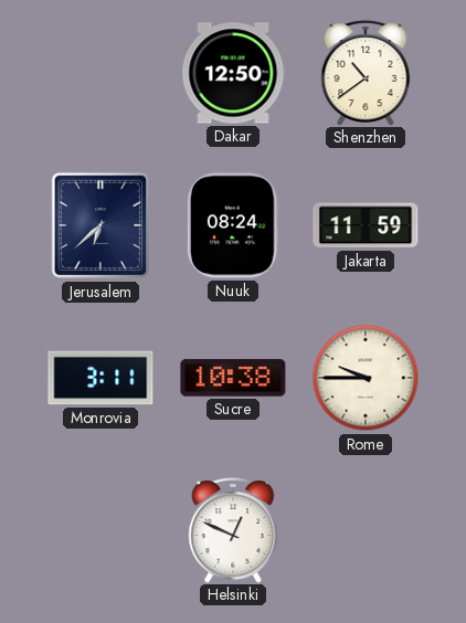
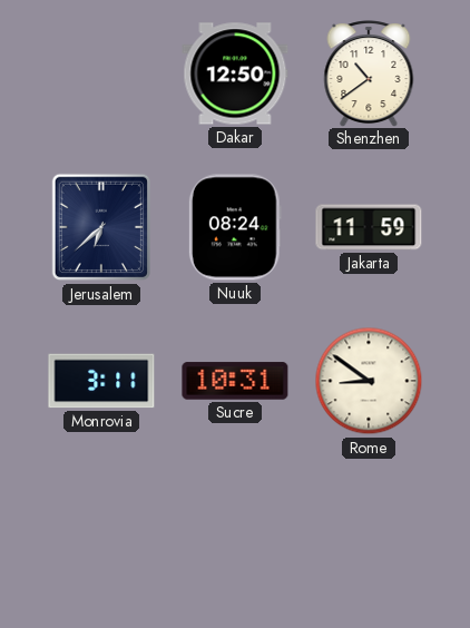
Sucre: 10:38 -> 10:31 (235, 381)
Rome: 9:45 -> 8:51 (369, 381)
Helsinki: 12:49 -> none (233, 530)
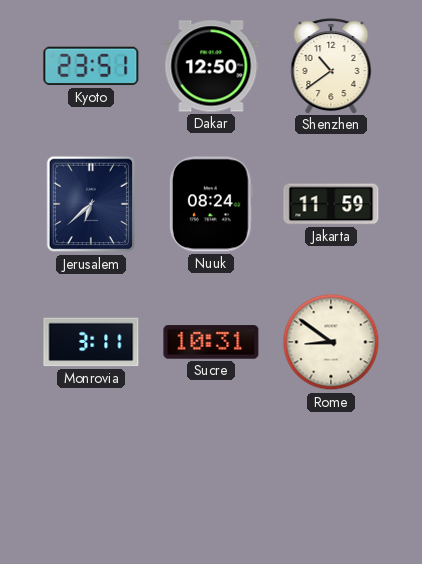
Kyoto: none -> 23:51 (91, 66)
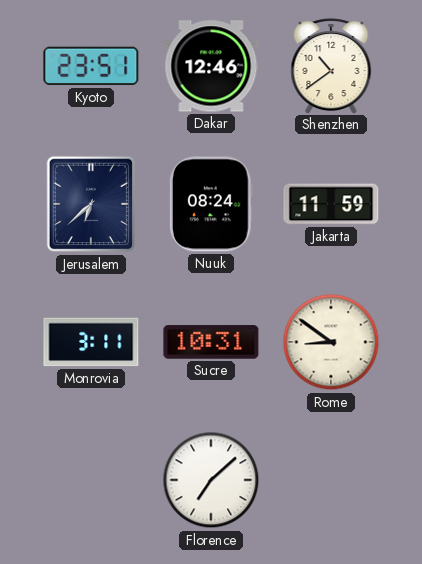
Dakar: 12:50 -> 12:46 (211, 66)
Florence: none -> 7:08 (211, 480)
